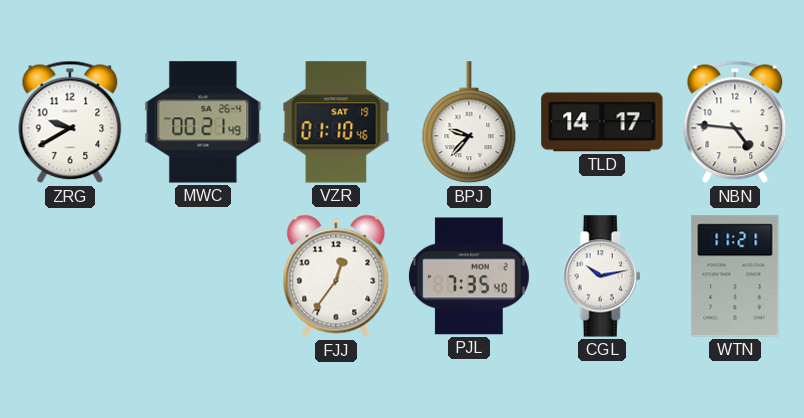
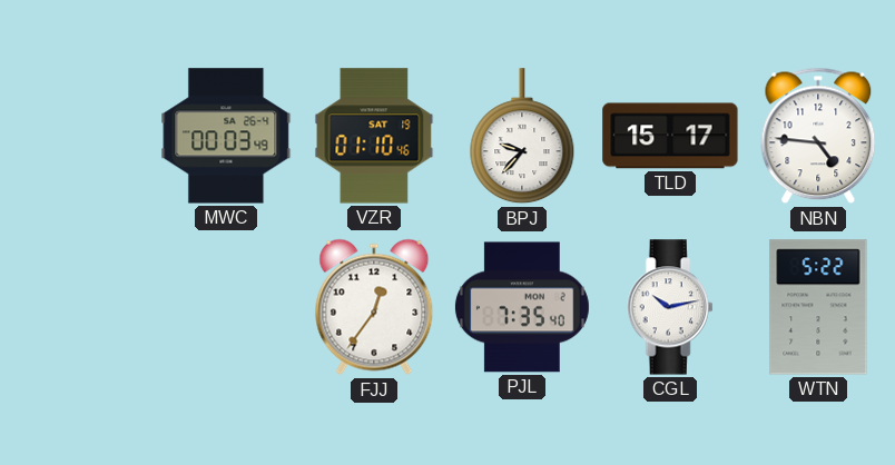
ZRG: 9:40 -> none (70, 122)
MWC: 00:21 -> 00:03 (226, 136)
TLD: 14:17 -> 15:17 (670, 136)
WTN: 11:21 -> 5:22 (818, 307)
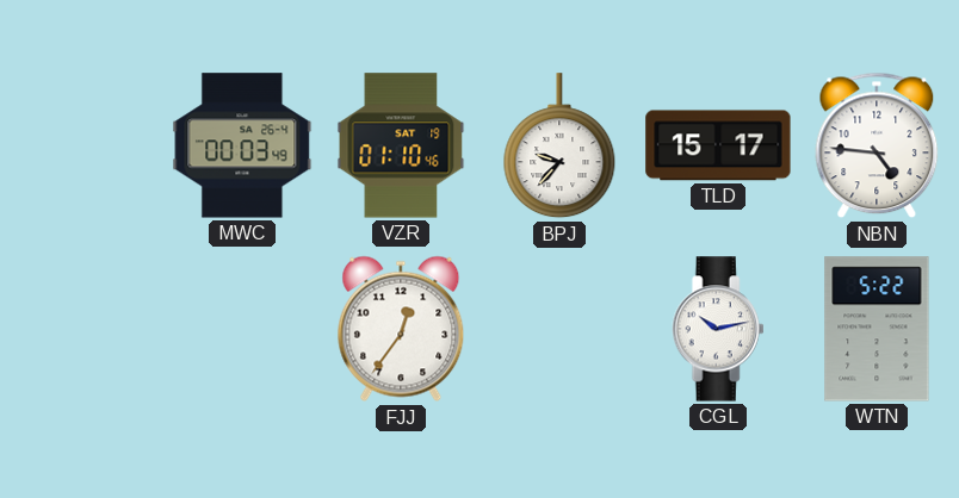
PJL: 7:35 -> none (522, 307)
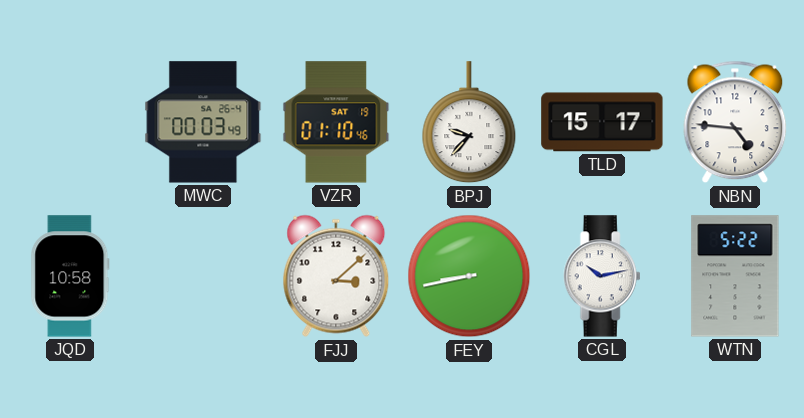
JQD: none -> 10:58 (70, 276)
FJJ: 12:36 -> 3:08 (336, 276)
FEY: none -> 8:43 (469, 276)
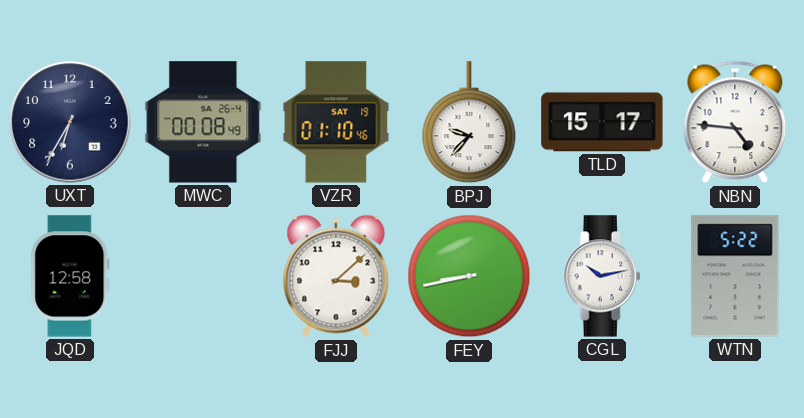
UXT: none -> 6:35 (70, 122)
MWC: 00:03 -> 00:08 (203, 122)
JQD: 10:58 -> 12:58 (70, 276)
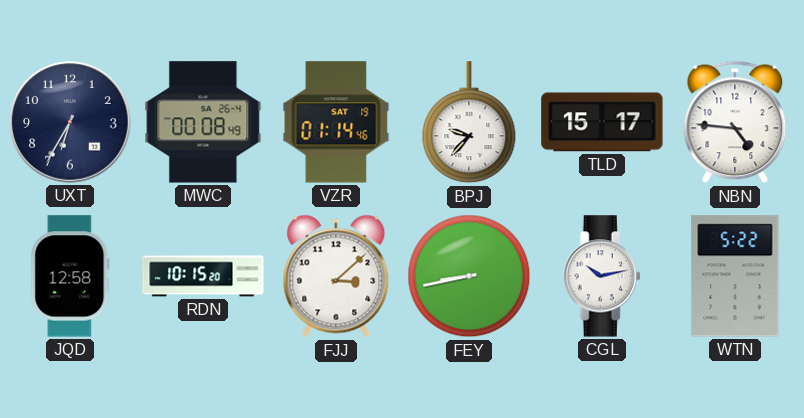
VZR: 01:10 -> 01:14 (336, 122)
RDN: none -> 10:15 (203, 276)
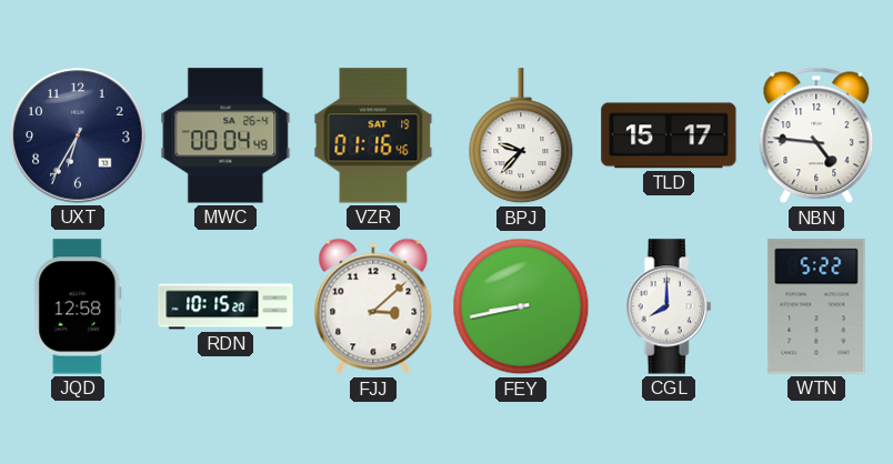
MWC: 00:08 -> 00:04 (225, 135)
VZR: 01:14 -> 01:16 (373, 135)
CGL: 10:13 -> 8:00 (669, 306)
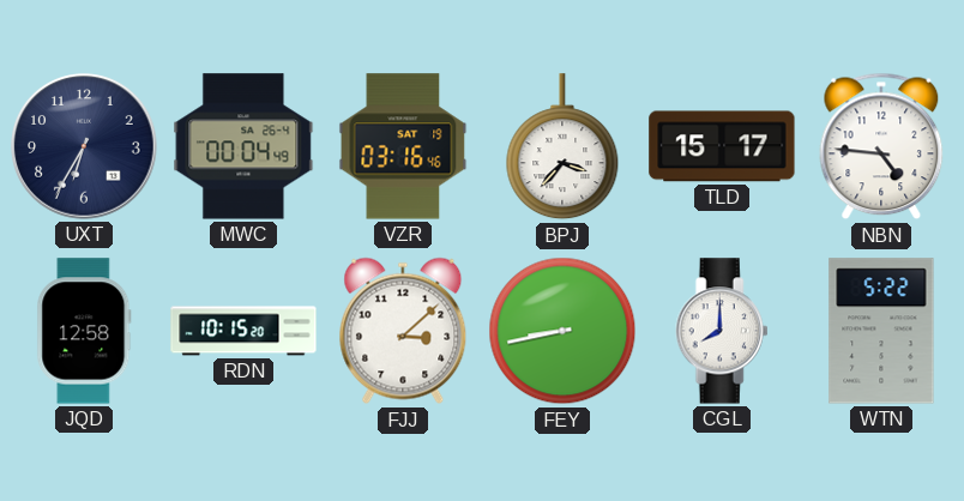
VZR: 01:16 -> 03:16 (403, 146)
BPJ: 9:37 -> 3:37 (562, 147)
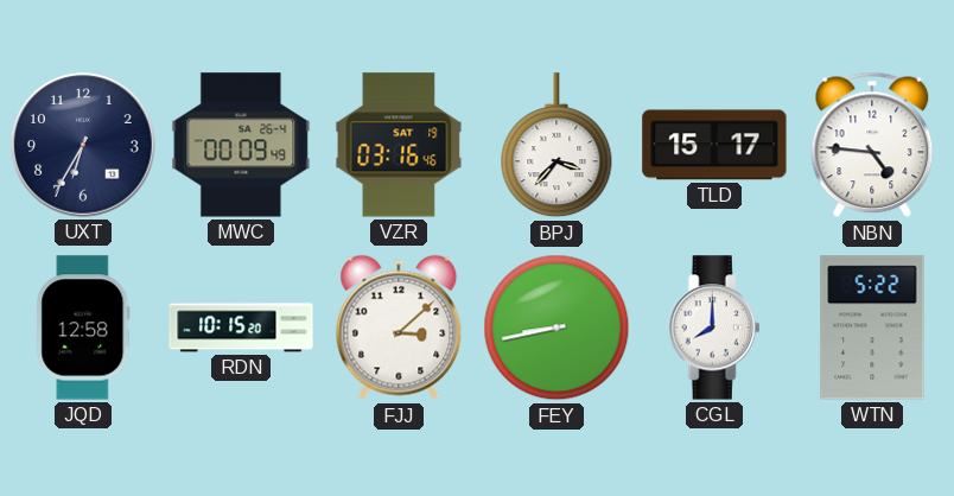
MWC: 00:04 -> 00:09 (241, 145)
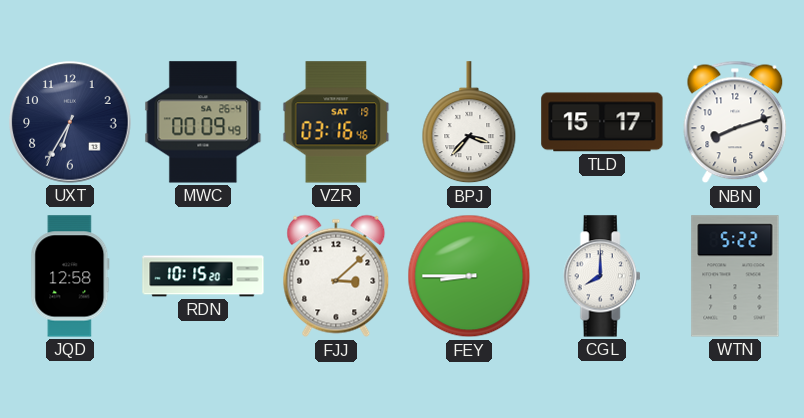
NBN: 4:46 -> 8:12 (735, 122)
FEY: 8:43 -> 8:45 (469, 276)
